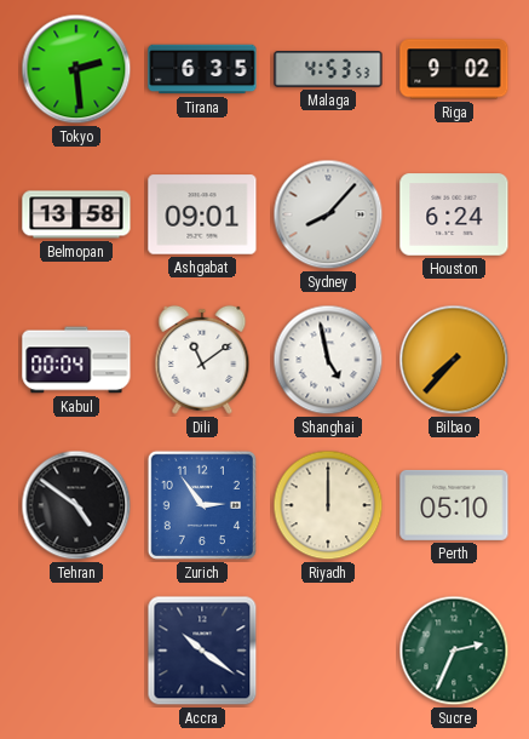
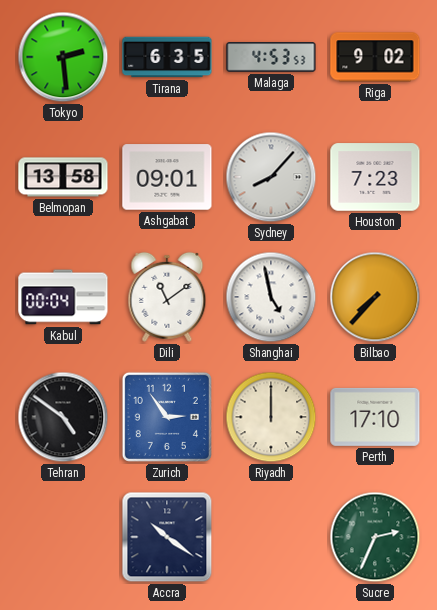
Houston: 6:24 -> 7:23 (375, 177)
Perth: 05:10 -> 17:10 (375, 417)
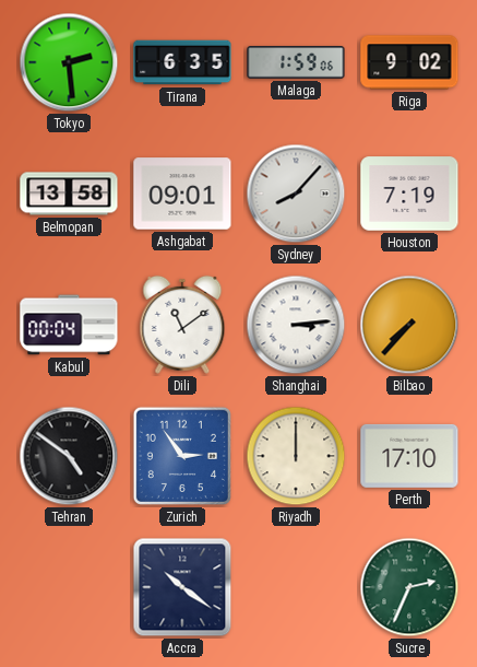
Malaga: 4:53 -> 1:59 (296, 62)
Houston: 7:23 -> 7:19 (409, 194)
Shanghai: 4:58 -> 3:14 (296, 325)
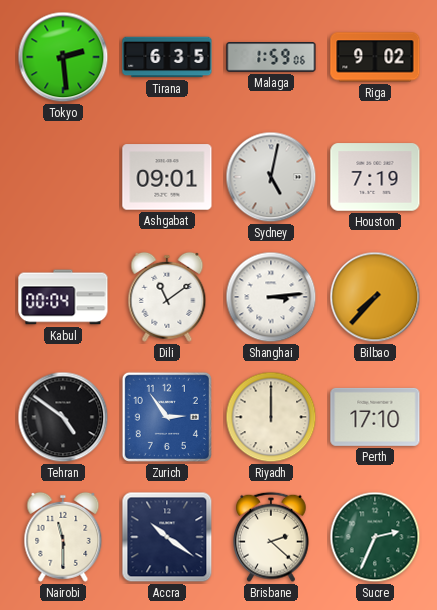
Belmopan: 13:58 -> none (69, 194)
Sydney: 8:07 -> 5:02 (271, 177)
Nairobi: none -> 11:30 (63, 537)
Brisbane: none -> 2:22 (272, 537)
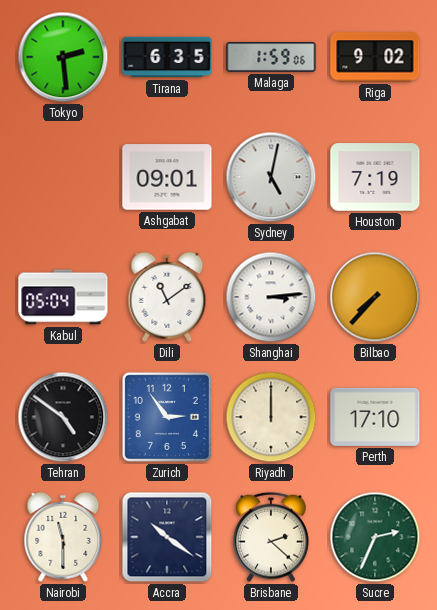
Kabul: 00:04 -> 05:04 (63, 297)
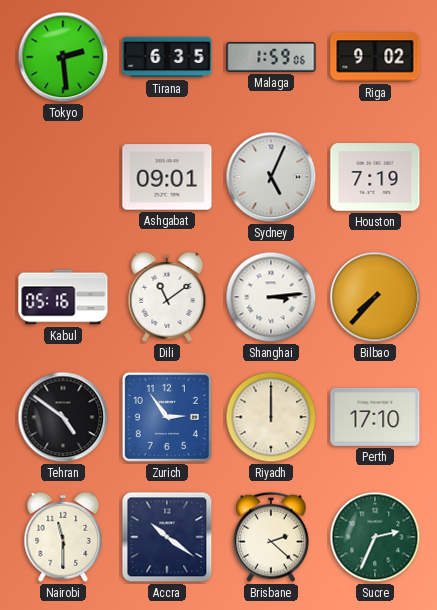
Sydney: 5:02 -> 5:04 (271, 177)
Kabul: 05:04 -> 05:16 (63, 297)
